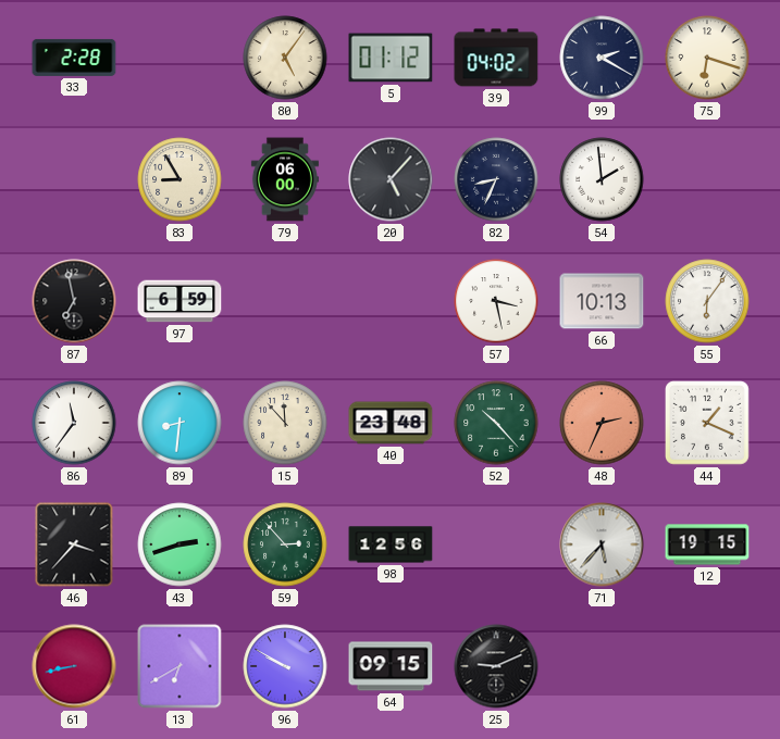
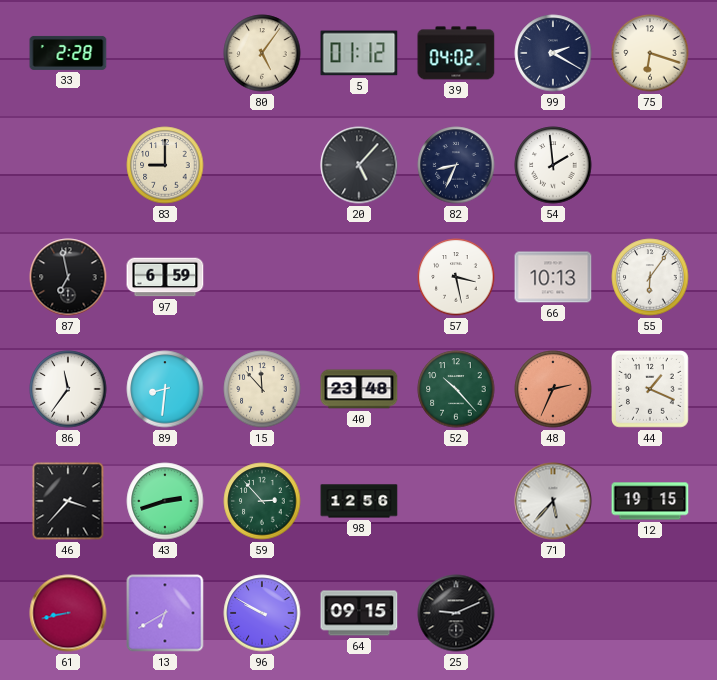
83: 8:55 -> 9:00 (165, 165)
79: 06:00 -> none (285, 179)
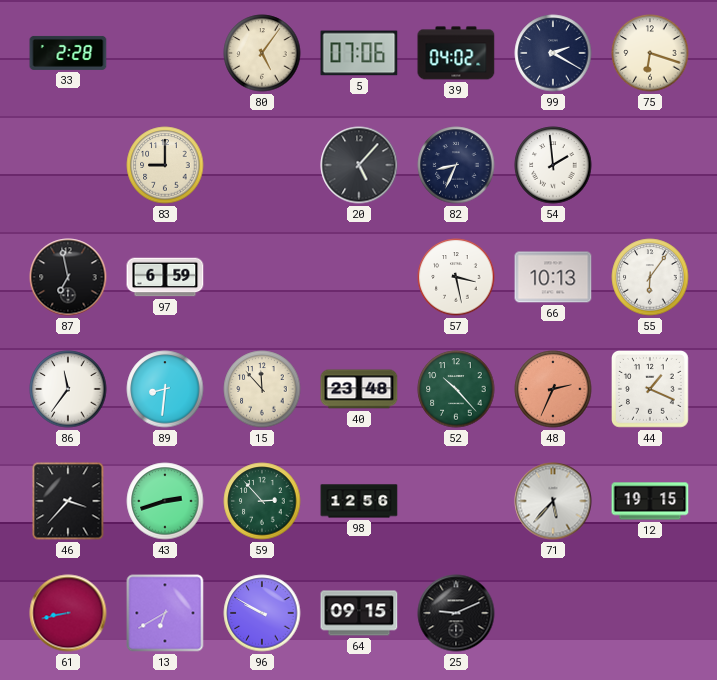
5: 01:12 -> 07:06 (359, 53)
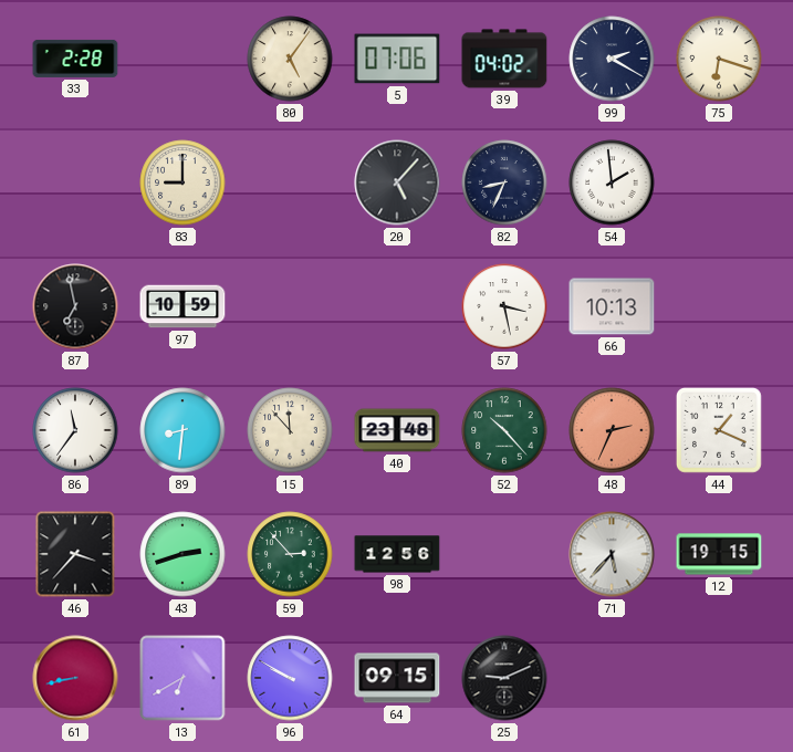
97: 6:59 -> 10:59 (182, 306)
55: 6:06 -> none (650, 277)
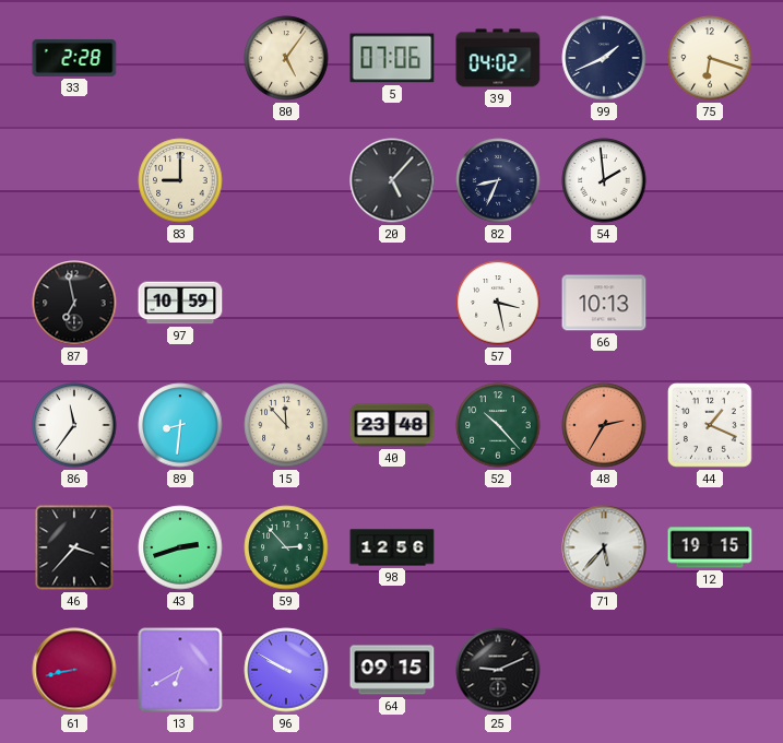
99: 2:20 -> 1:41 (604, 58)
48: 2:34 -> 2:35 (604, 425)
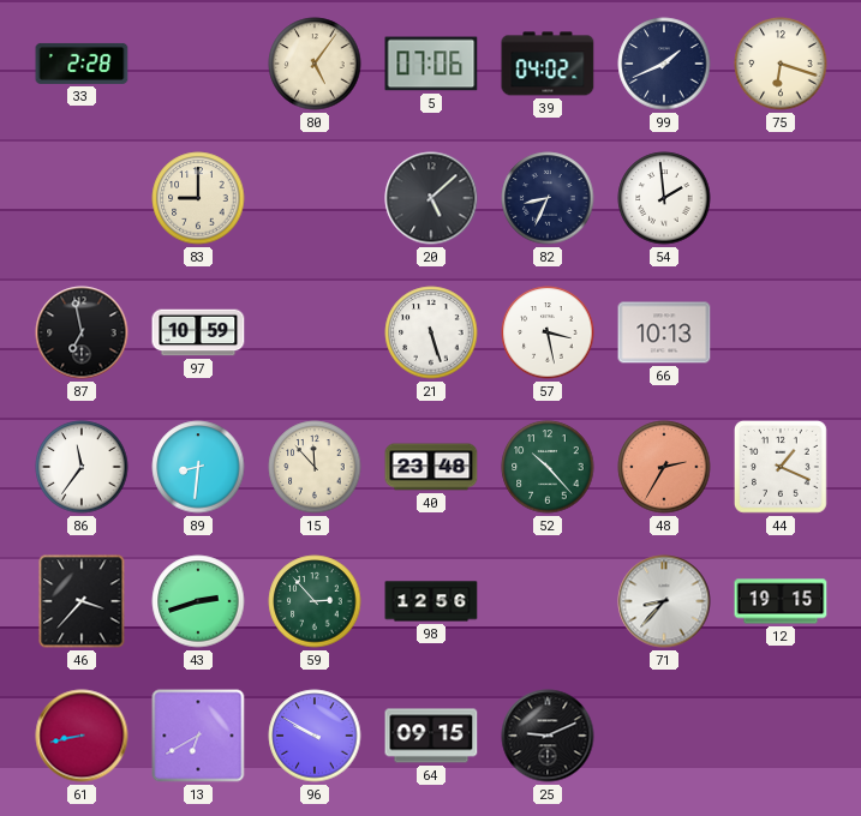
20: 5:07 -> 5:08 (431, 198)
21: none -> 5:27 (431, 332)
71: 5:37 -> 8:37 (664, 601)
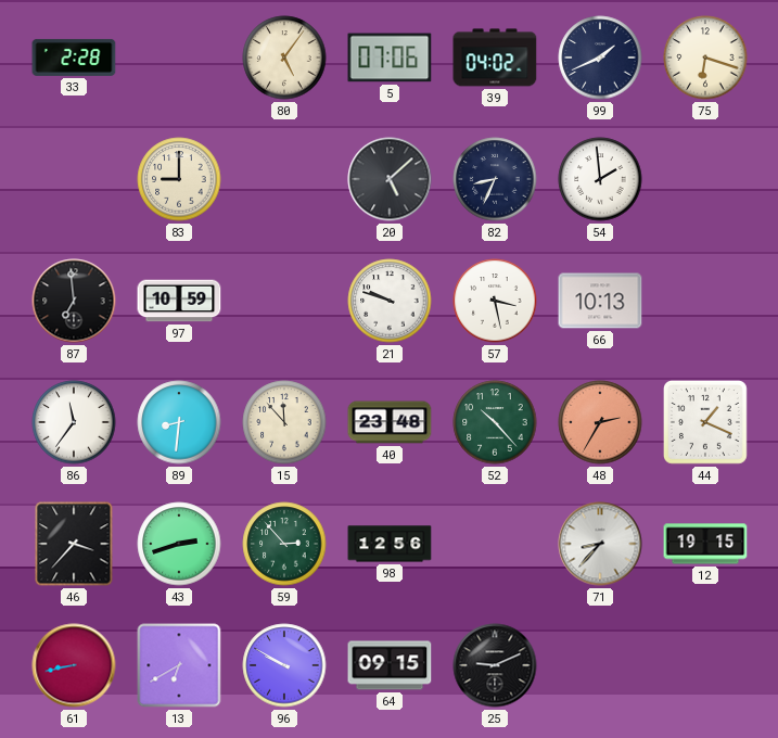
87: 6:58 -> 6:59 (74, 301)
21: 5:27 -> 9:48 (390, 301)
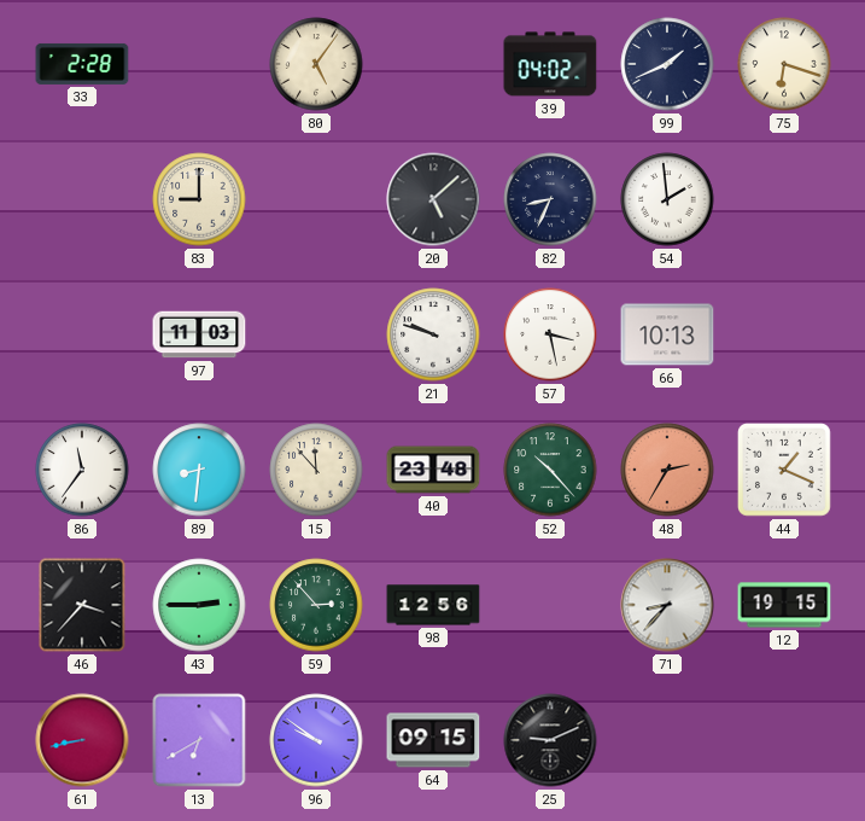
5: 07:06 -> none (390, 58)
87: 6:59 -> none (74, 301)
97: 10:59 -> 11:03 (199, 334)
43: 2:42 -> 2:45 (199, 605)
96: 9:50 -> 9:51 (316, 740)
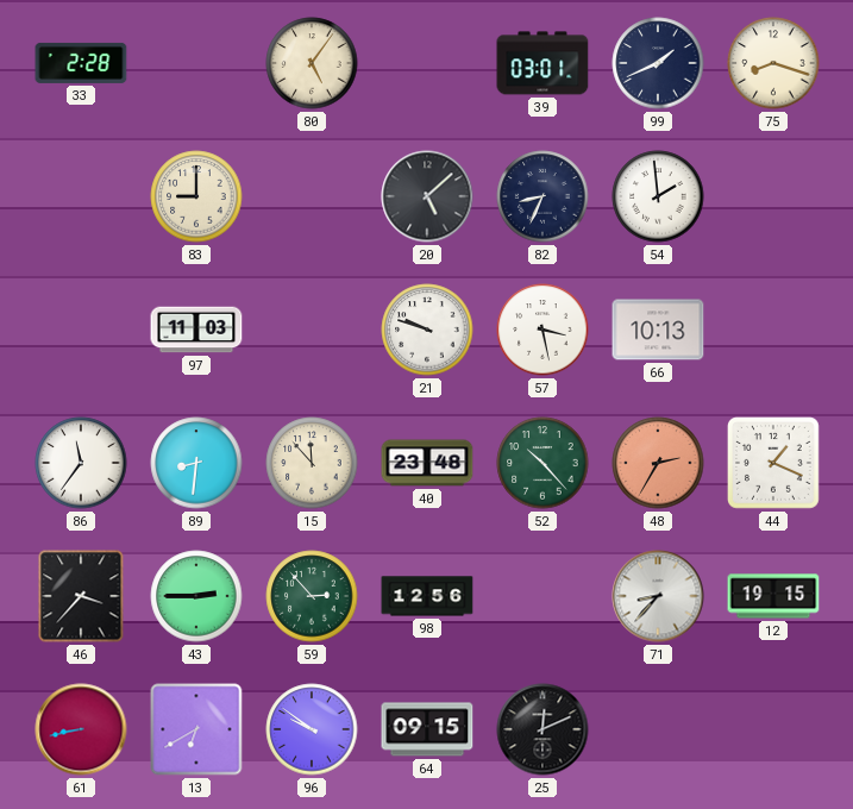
39: 04:02 -> 03:01 (542, 63)
75: 6:18 -> 8:18 (773, 63)
25: 9:11 -> 12:11 (542, 729)
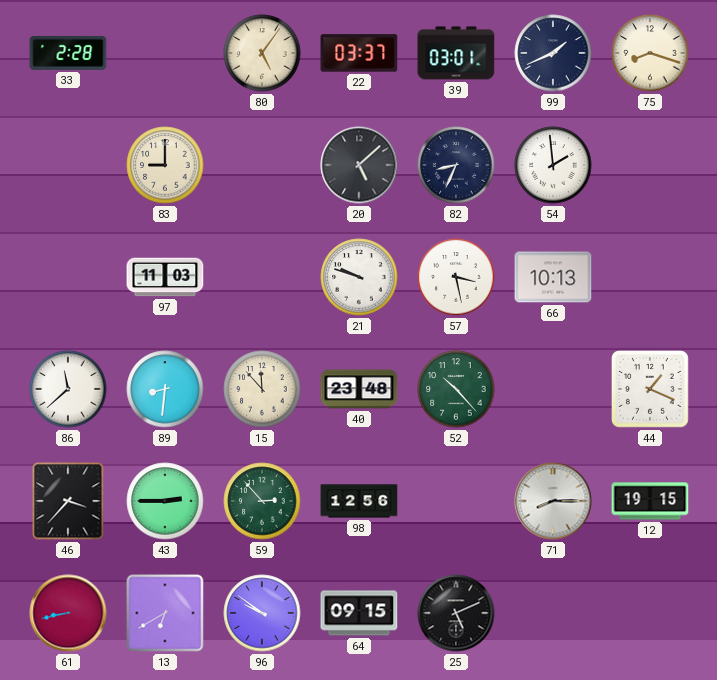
22: none -> 03:37 (359, 53)
86: 11:36 -> 11:38 (68, 389)
48: 2:35 -> none (658, 463)
71: 8:37 -> 8:15 (553, 501)
25: 12:11 -> 5:11 (456, 613)
